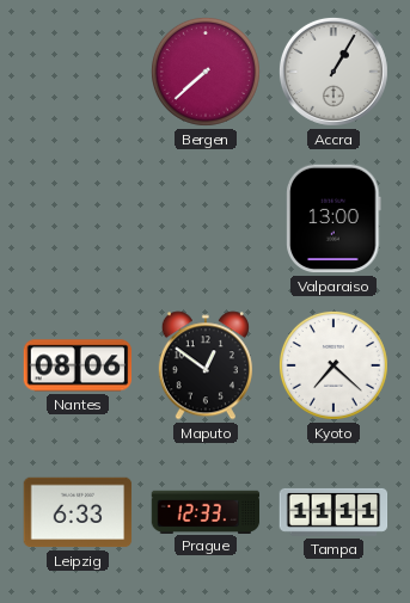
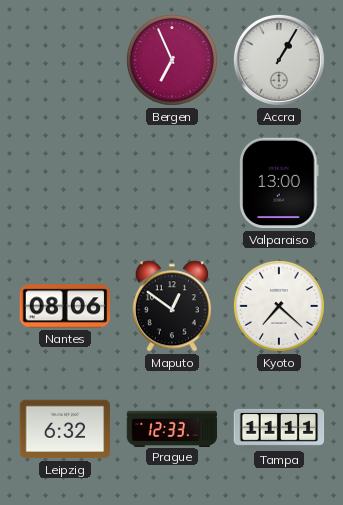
Bergen: 7:38 -> 6:56 (172, 60)
Leipzig: 6:33 -> 6:32 (65, 429)
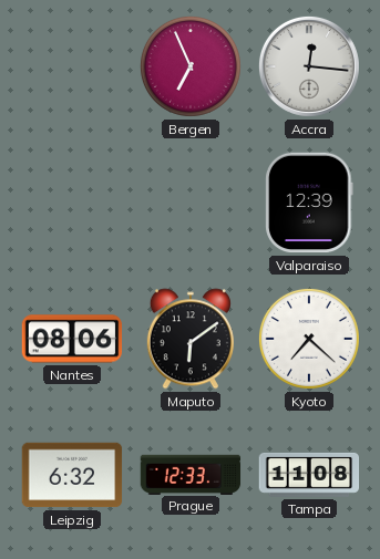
Accra: 1:05 -> 12:16 (309, 66)
Valparaiso: 13:00 -> 12:39 (309, 203)
Maputo: 12:51 -> 6:09 (191, 339)
Tampa: 11:11 -> 11:08 (309, 475)
